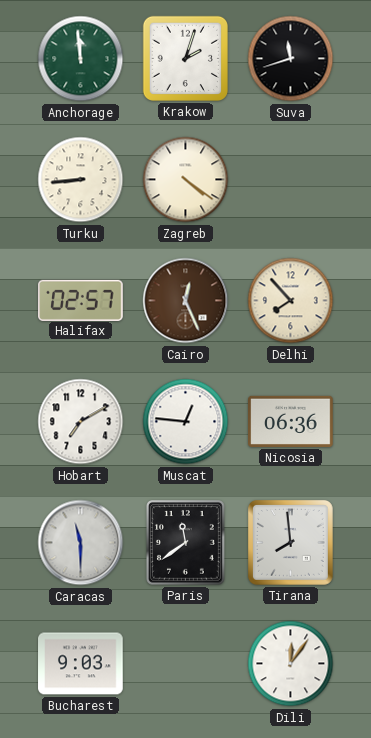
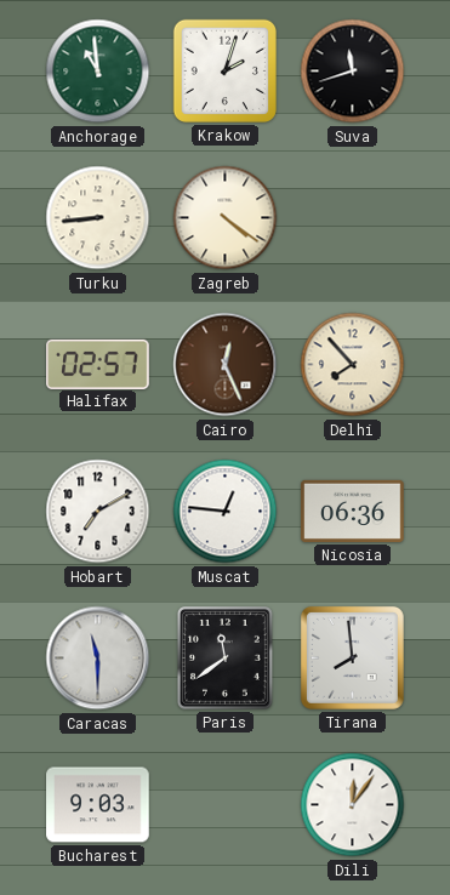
Anchorage: 11:59 -> 10:59 (98, 72)
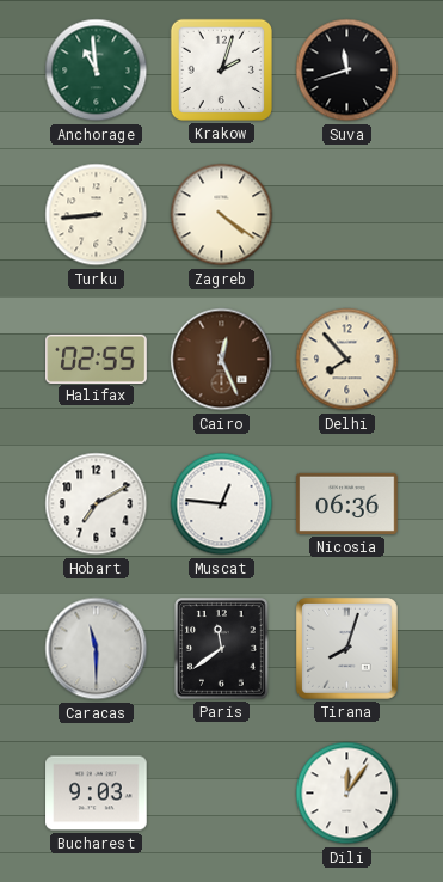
Halifax: 02:57 -> 02:55 (97, 359)
Tirana: 7:59 -> 8:03 (346, 648)
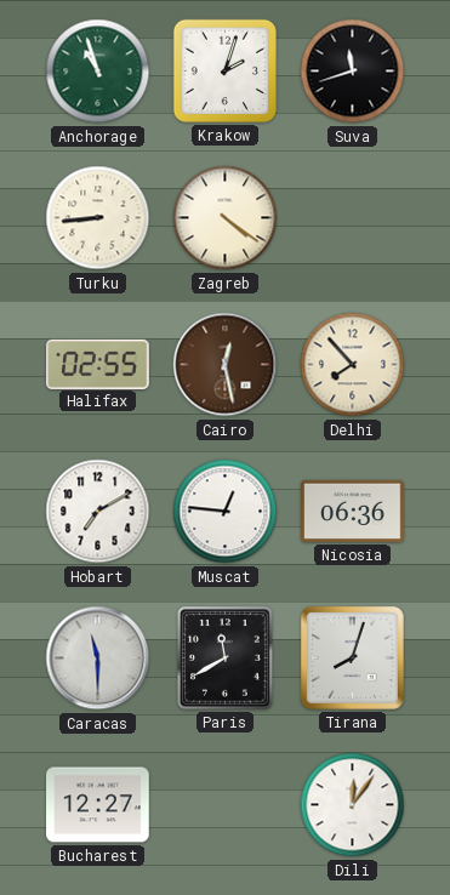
Anchorage: 10:59 -> 10:57 (98, 72)
Cairo: 12:26 -> 12:28 (226, 365)
Paris: 11:39 -> 11:40 (226, 659)
Bucharest: 9:03 -> 12:27 (98, 805)
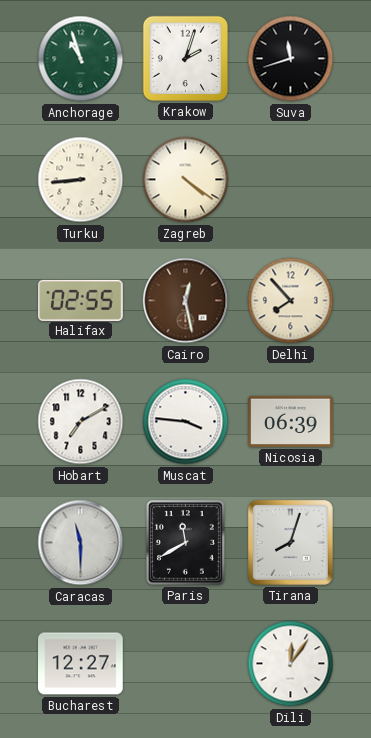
Muscat: 12:46 -> 3:46 (186, 422)
Nicosia: 06:36 -> 06:39 (291, 421)
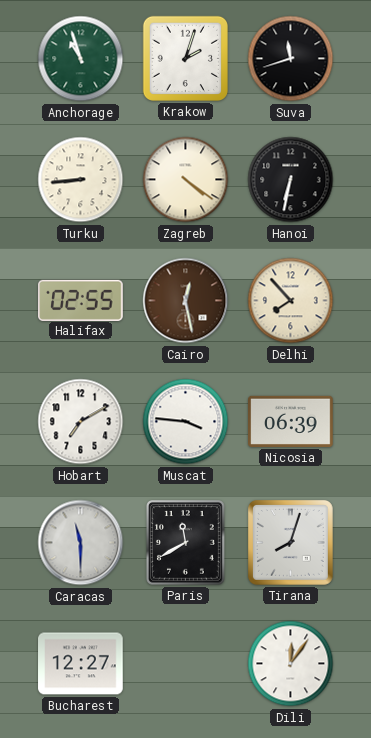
Hanoi: none -> 6:32 (291, 180)
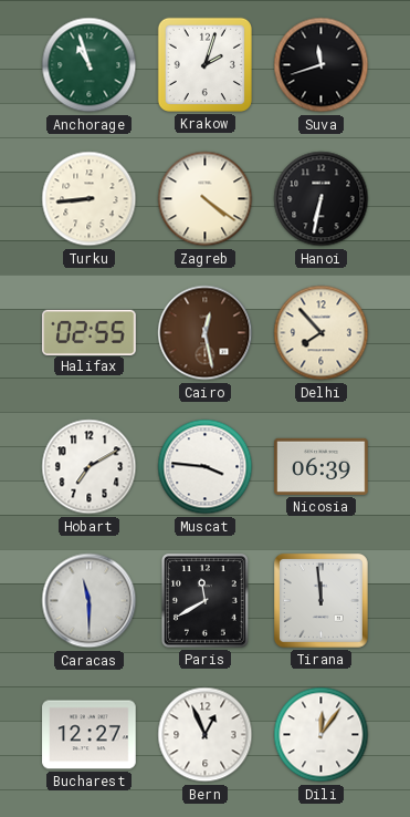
Tirana: 8:03 -> 11:59 (320, 600)
Bern: none -> 12:56 (206, 735)
